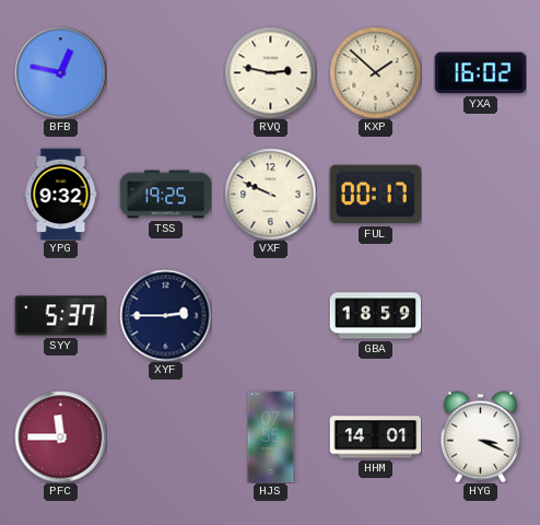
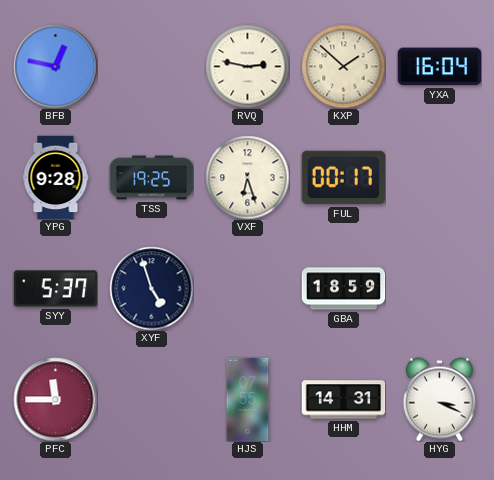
YXA: 16:02 -> 16:04 (439, 67)
YPG: 9:32 -> 9:28 (56, 177)
VXF: 9:49 -> 6:27 (247, 177)
XYF: 2:45 -> 4:57 (151, 288)
HHM: 14:01 -> 14:31 (343, 400)
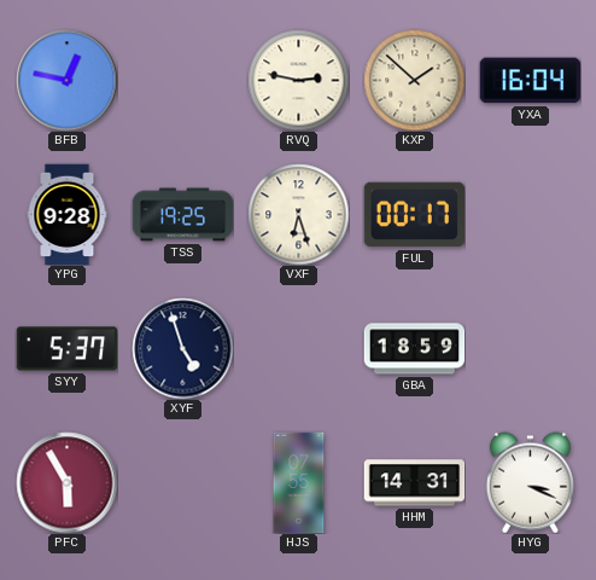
PFC: 11:45 -> 5:55 (66, 482)
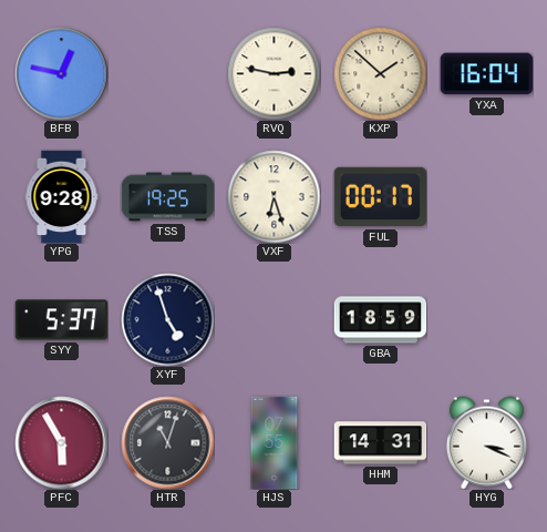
HTR: none -> 11:03 (167, 442)
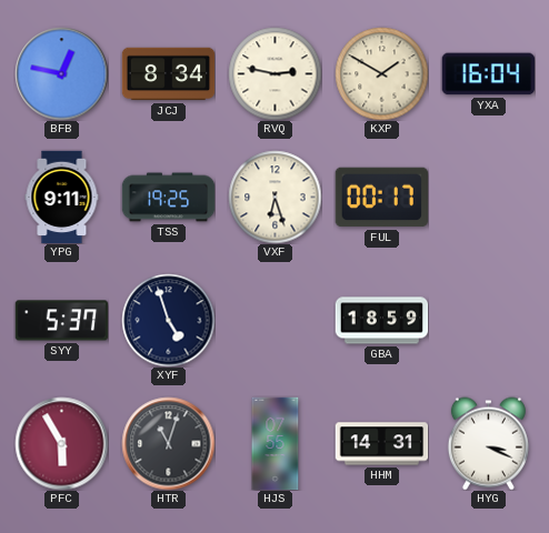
JCJ: none -> 8:34 (168, 74)
KXP: 1:52 -> 1:50 (381, 73)
YPG: 9:28 -> 9:11 (62, 197)
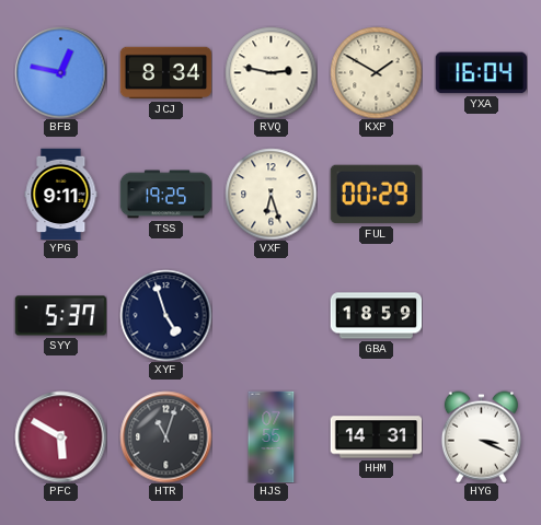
FUL: 00:17 -> 00:29 (376, 195)
PFC: 5:55 -> 5:50 (60, 436)
